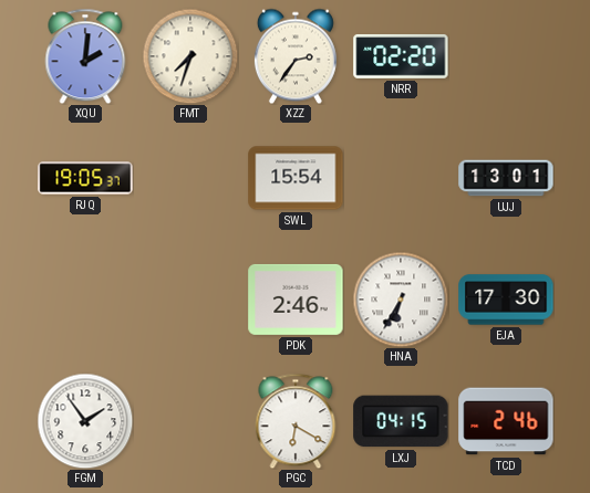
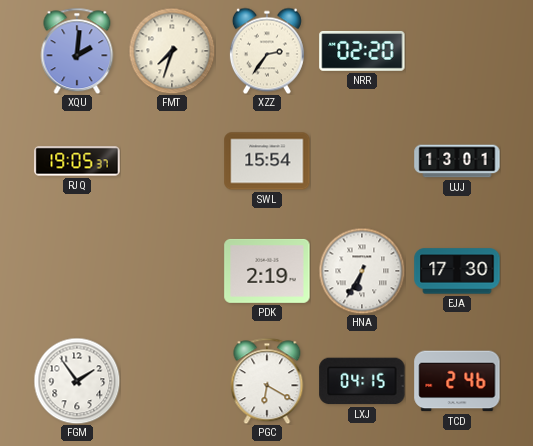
PDK: 2:46 -> 2:19 (267, 271)
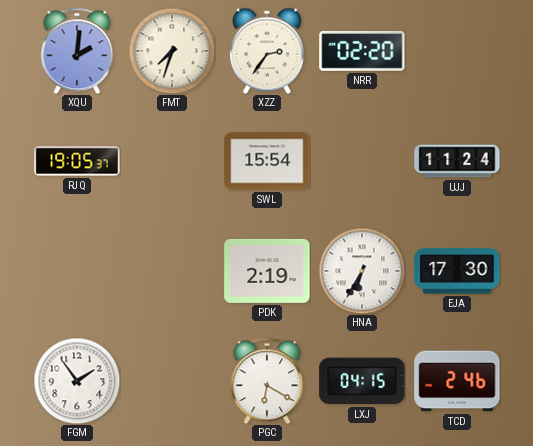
UJJ: 13:01 -> 11:24 (457, 161)
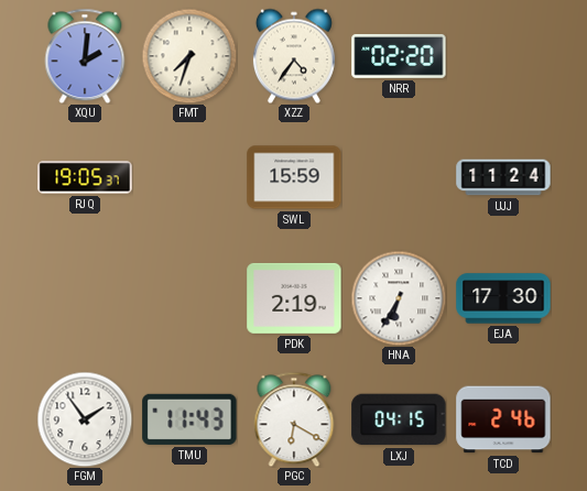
XZZ: 2:36 -> 4:36 (294, 56)
SWL: 15:54 -> 15:59 (294, 177)
TMU: none -> 11:43 (189, 419)
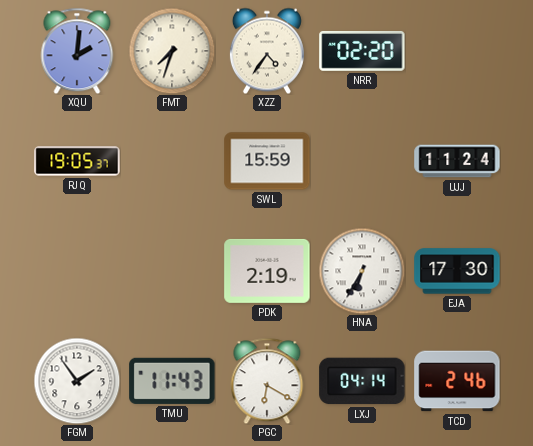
LXJ: 04:15 -> 04:14 (362, 381)
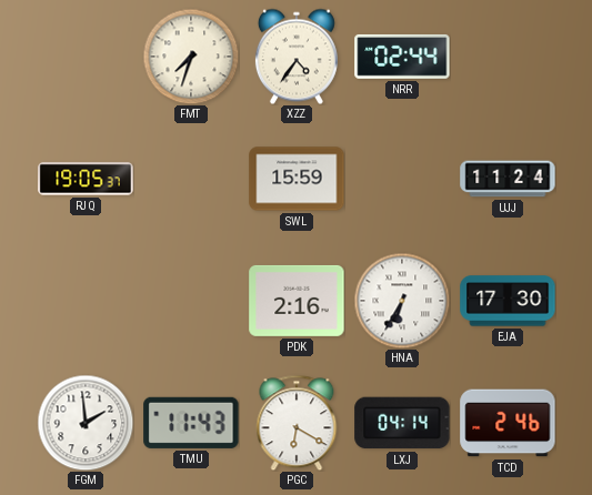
XQU: 2:01 -> none (77, 51)
NRR: 02:20 -> 02:44 (402, 57)
PDK: 2:19 -> 2:16 (297, 301)
FGM: 1:54 -> 1:59 (86, 423)
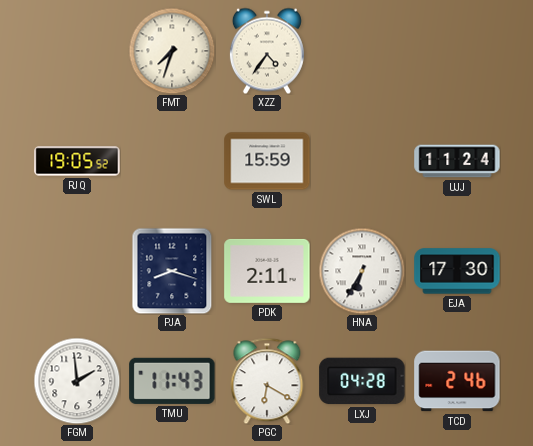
NRR: 02:44 -> none (402, 57)
RJQ: 19:05:37 -> 19:05:52 (77, 161)
PJA: none -> 8:18 (172, 271)
PDK: 2:16 -> 2:11 (267, 271)
LXJ: 04:14 -> 04:28 (362, 381)
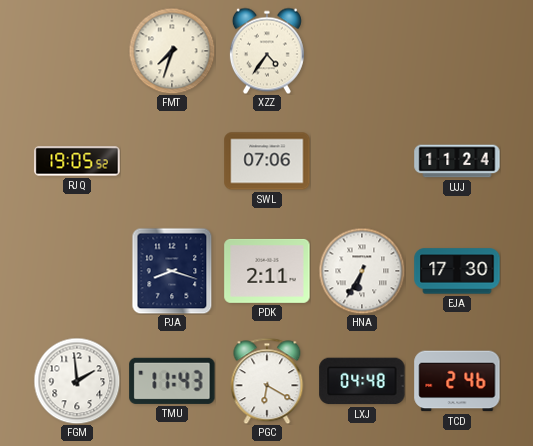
SWL: 15:59 -> 07:06 (267, 161)
LXJ: 04:28 -> 04:48 (362, 381)
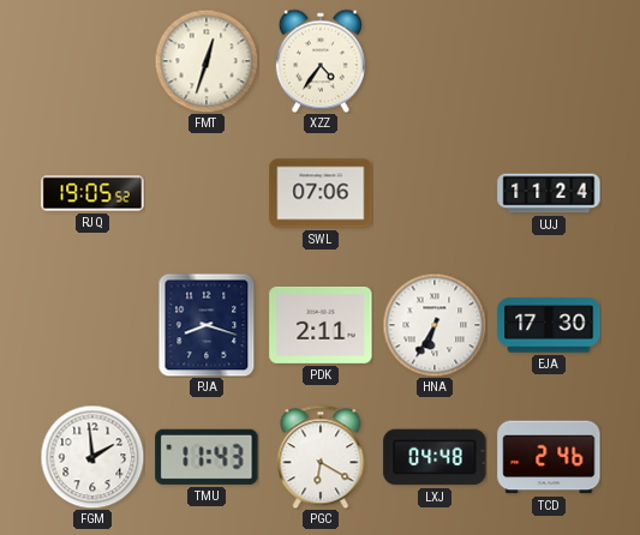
FMT: 7:33 -> 12:33 (207, 61)
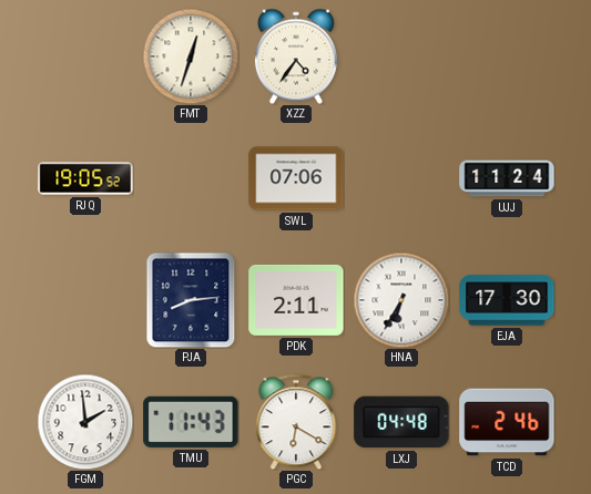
PJA: 8:18 -> 8:14 (191, 300)
